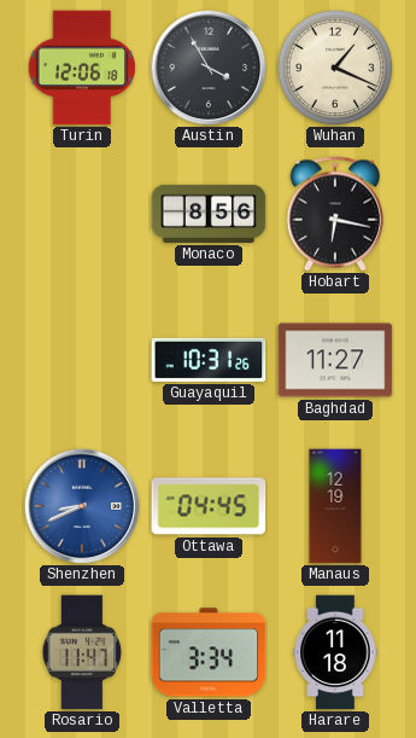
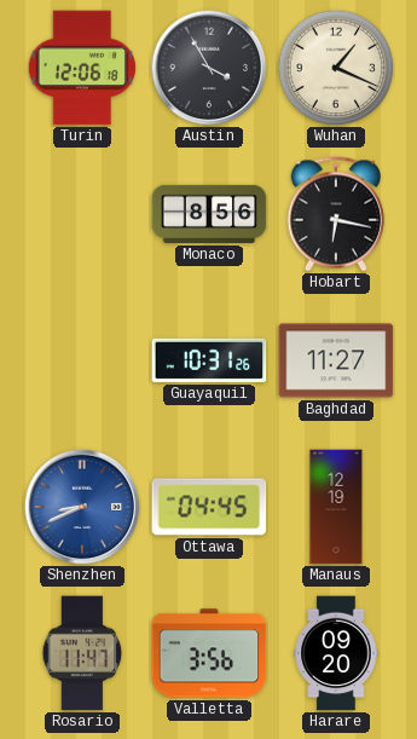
Valletta: 3:34 -> 3:56 (209, 653)
Harare: 11:18 -> 09:20 (336, 653)
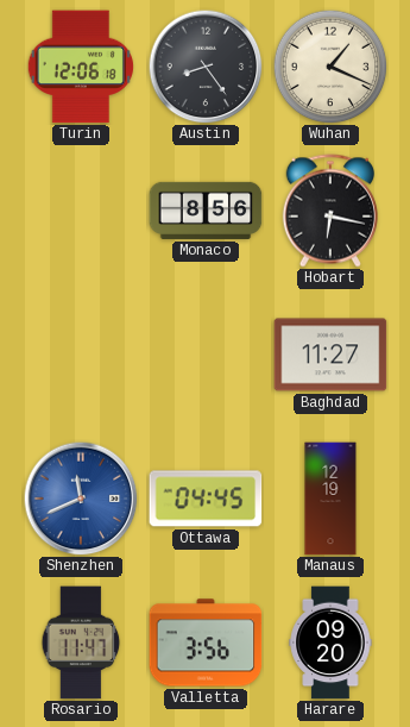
Austin: 3:55 -> 8:24 (206, 67)
Guayaquil: 10:31 -> none (209, 360)
Shenzhen: 8:41 -> 11:41 (81, 499)
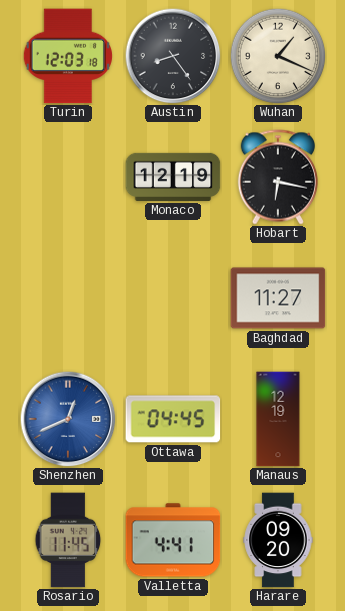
Turin: 12:06 -> 12:03 (68, 56)
Monaco: 8:56 -> 12:19 (173, 177)
Shenzhen: 11:41 -> 12:41 (68, 419)
Rosario: 11:47 -> 11:45 (68, 540)
Valletta: 3:56 -> 4:41 (173, 540)
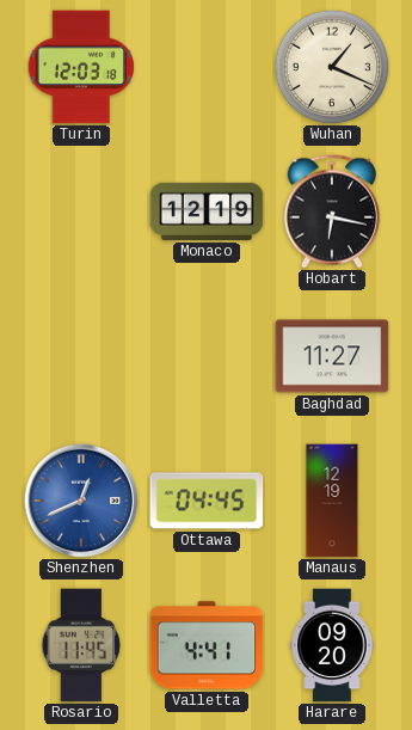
Austin: 8:24 -> none (173, 56)
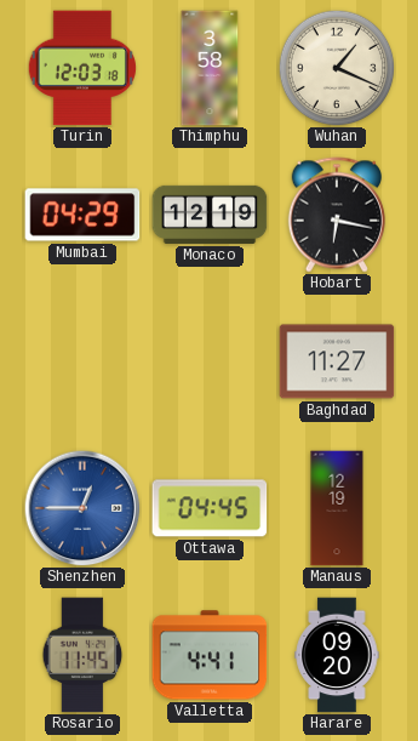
Thimphu: none -> 3:58 (210, 68)
Mumbai: none -> 04:29 (82, 215)
Shenzhen: 12:41 -> 12:45 (82, 508)
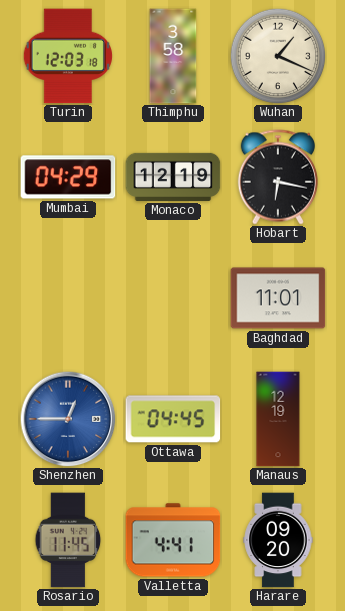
Baghdad: 11:27 -> 11:01 (278, 298)
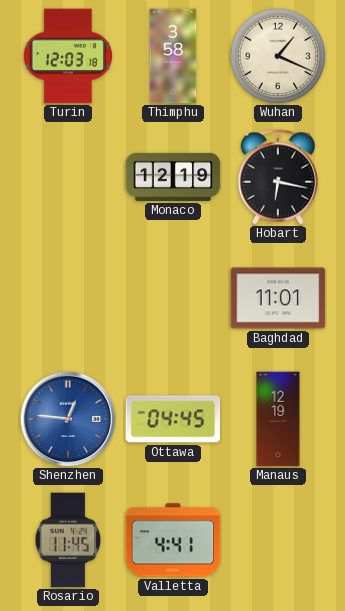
Mumbai: 04:29 -> none (68, 177)
Shenzhen: 12:45 -> 12:46 (68, 419)
Harare: 09:20 -> none (278, 540)
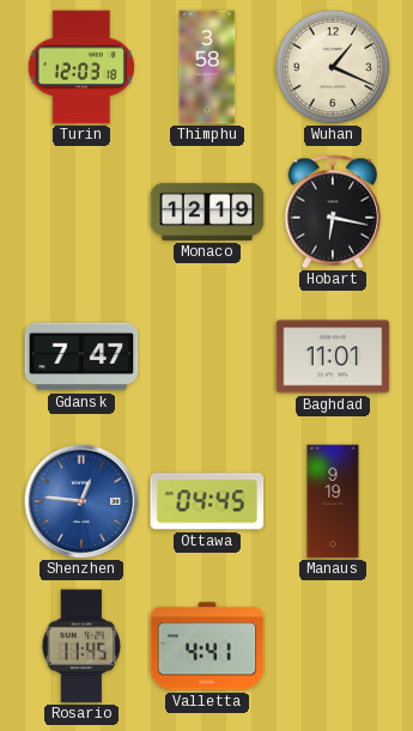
Gdansk: none -> 7:47 (81, 357)
Manaus: 12:19 -> 9:19 (333, 501)
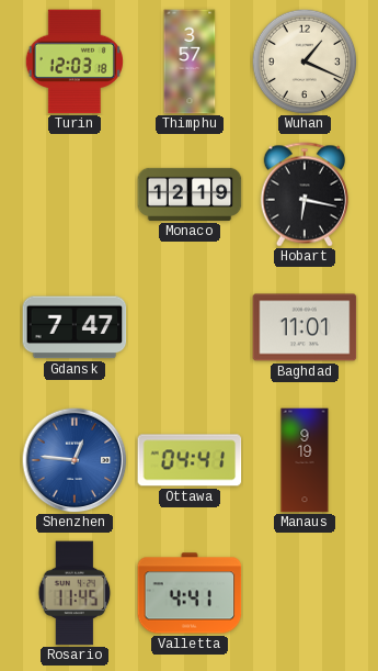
Thimphu: 3:58 -> 3:57 (190, 61)
Ottawa: 04:45 -> 04:41 (190, 460)
